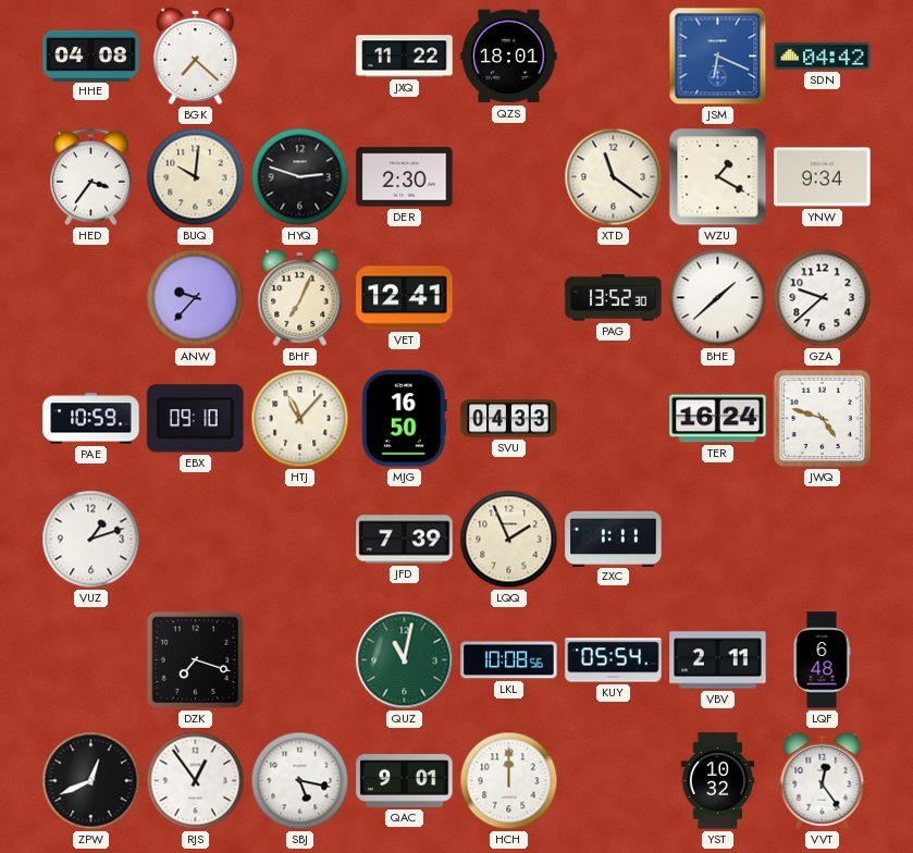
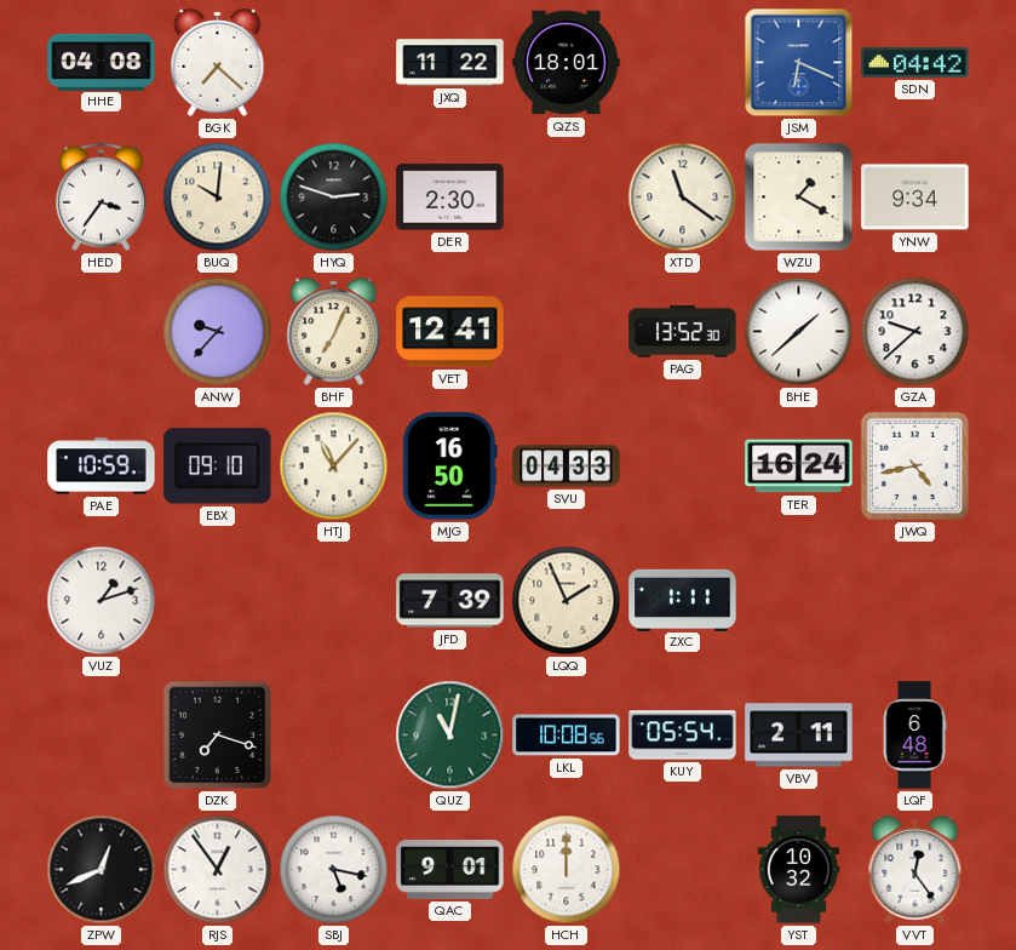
JWQ: 4:48 -> 4:43 (915, 467)
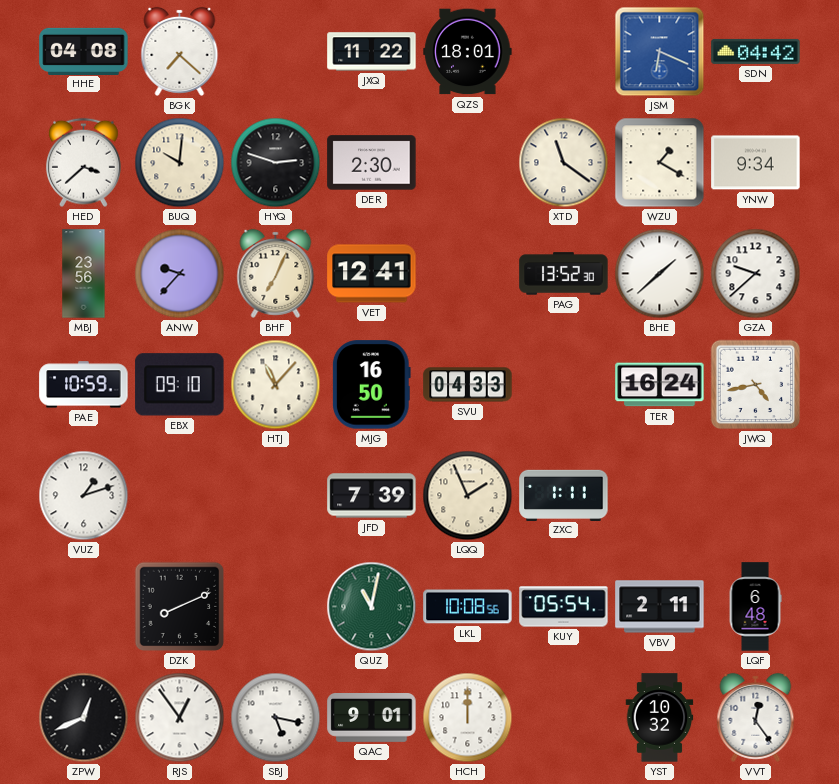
HED: 3:36 -> 3:38 (84, 163)
MBJ: none -> 23:56 (84, 274)
DZK: 7:18 -> 8:11 (180, 607)
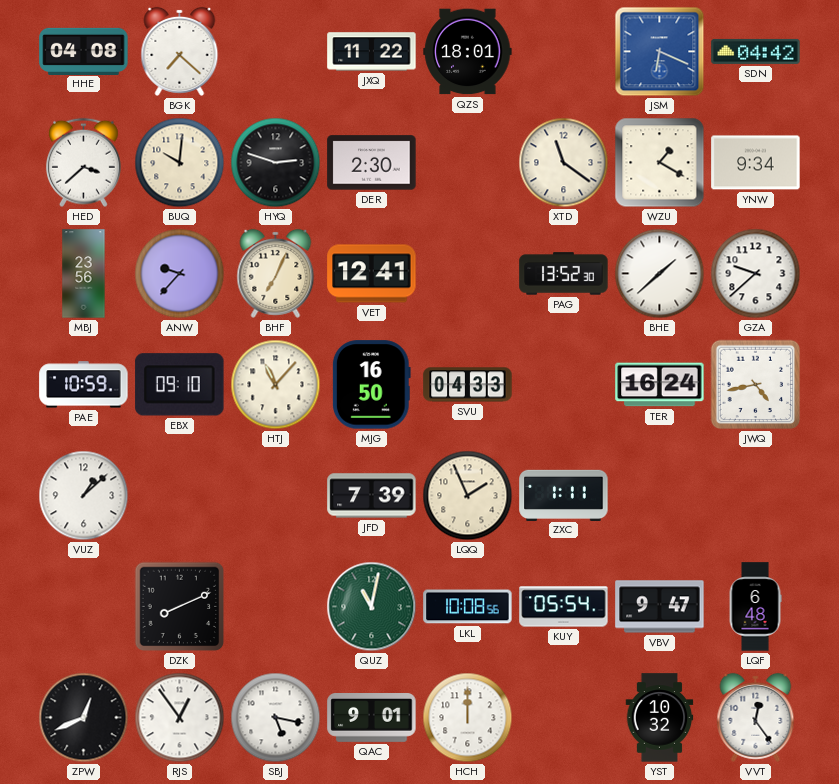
VUZ: 1:12 -> 1:08 (84, 496)
VBV: 2:11 -> 9:47 (660, 607)
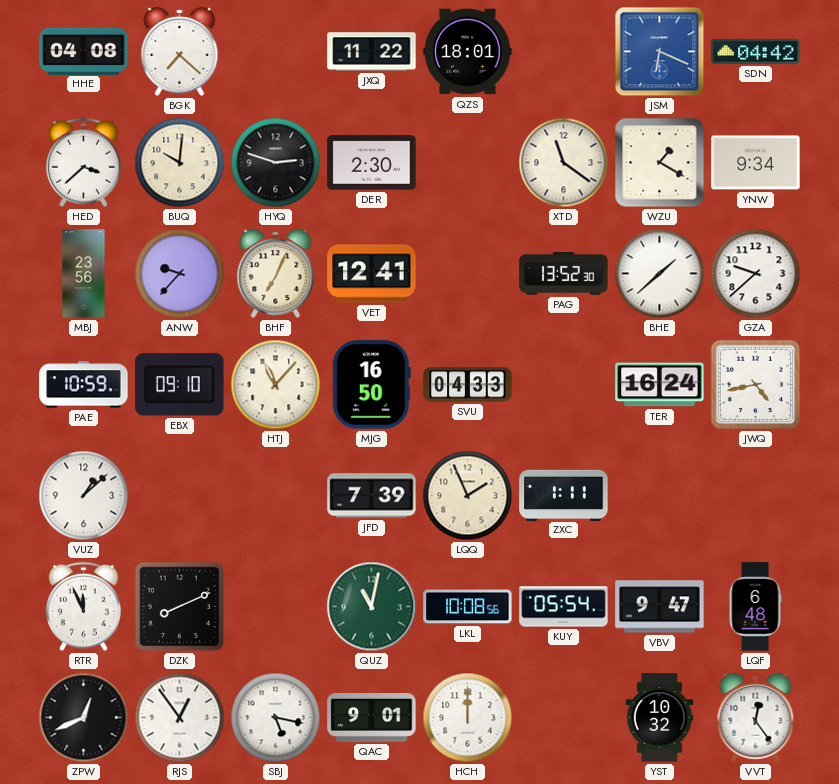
RTR: none -> 11:56 (84, 607)
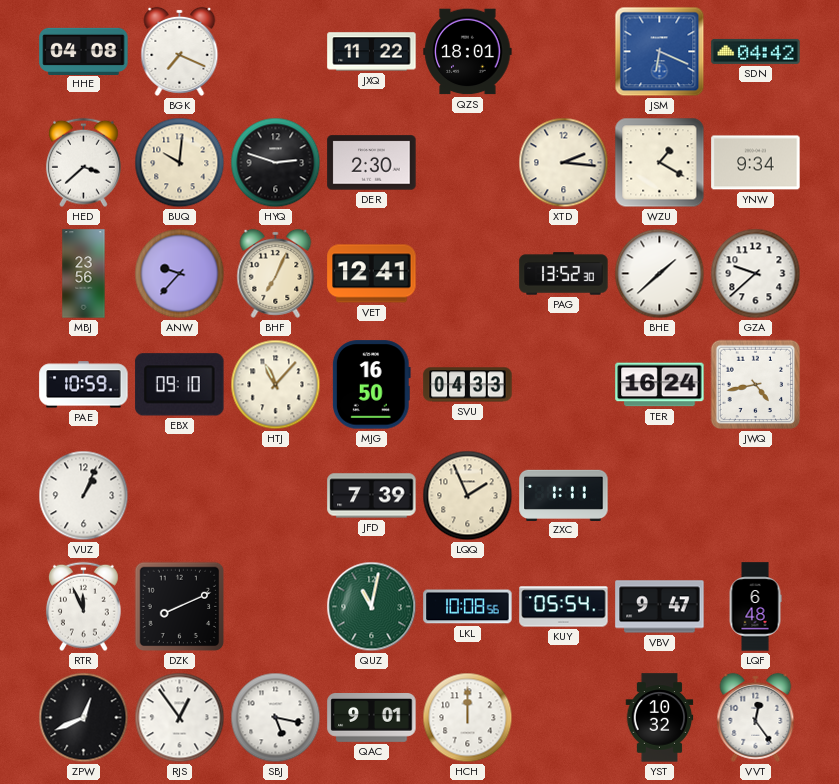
BGK: 7:22 -> 7:19 (180, 51)
XTD: 11:21 -> 2:16 (564, 163)
VUZ: 1:08 -> 1:04 (84, 496)
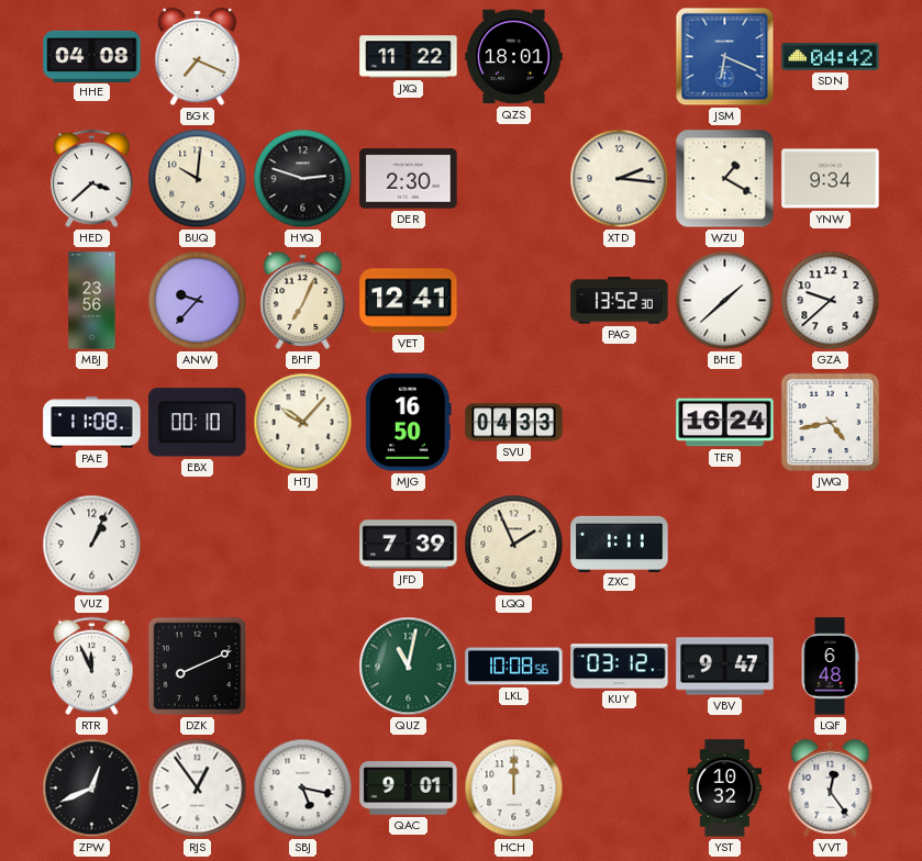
PAE: 10:59 -> 11:08 (92, 423)
EBX: 09:10 -> 00:10 (198, 423)
HTJ: 11:07 -> 10:07 (303, 423)
KUY: 05:54 -> 03:12 (620, 667)
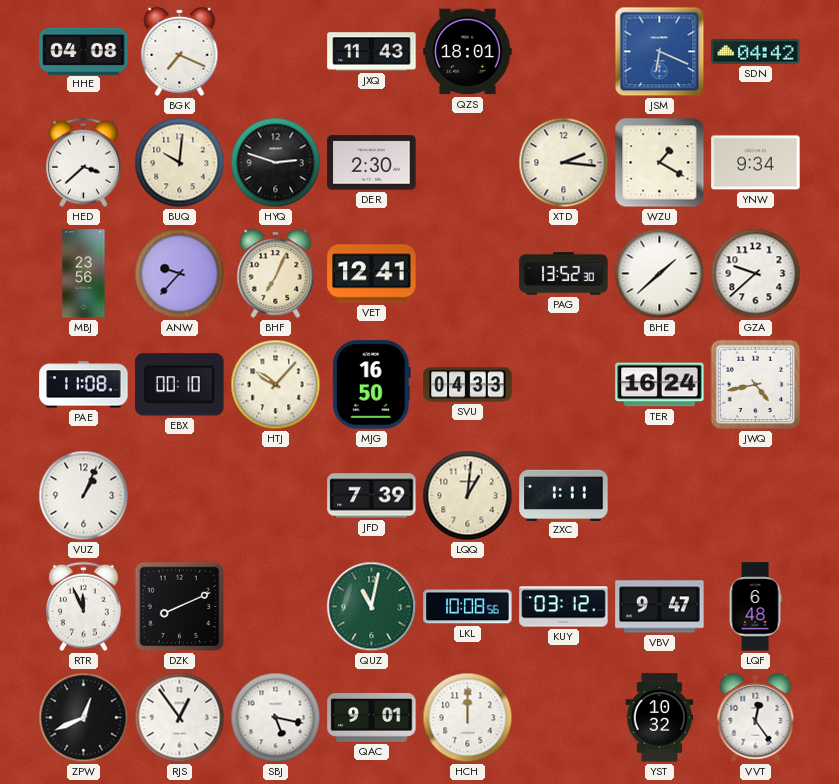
JXQ: 11:22 -> 11:43 (372, 52)
LQQ: 1:56 -> 1:01 (468, 496)
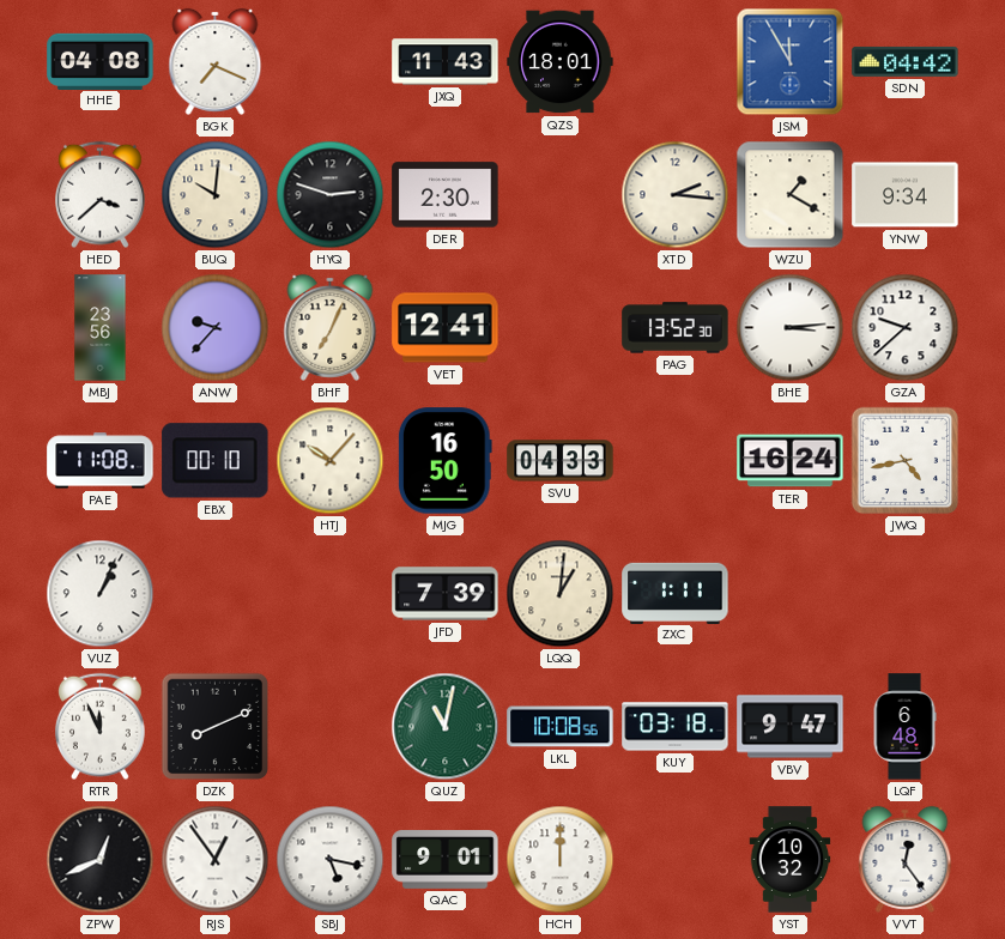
JSM: 6:19 -> 11:55 (791, 62)
BHE: 1:38 -> 3:14 (791, 328)
KUY: 03:12 -> 03:18 (676, 727)
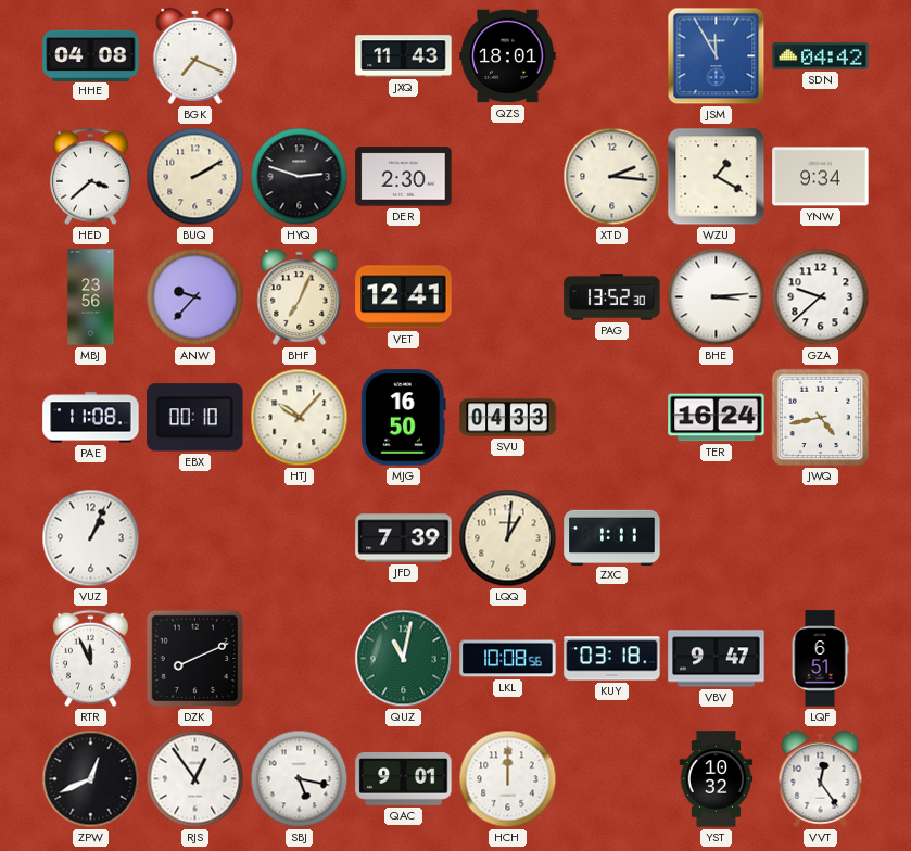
BUQ: 10:01 -> 2:10 (195, 177)
LQF: 6:48 -> 6:51 (820, 659)
